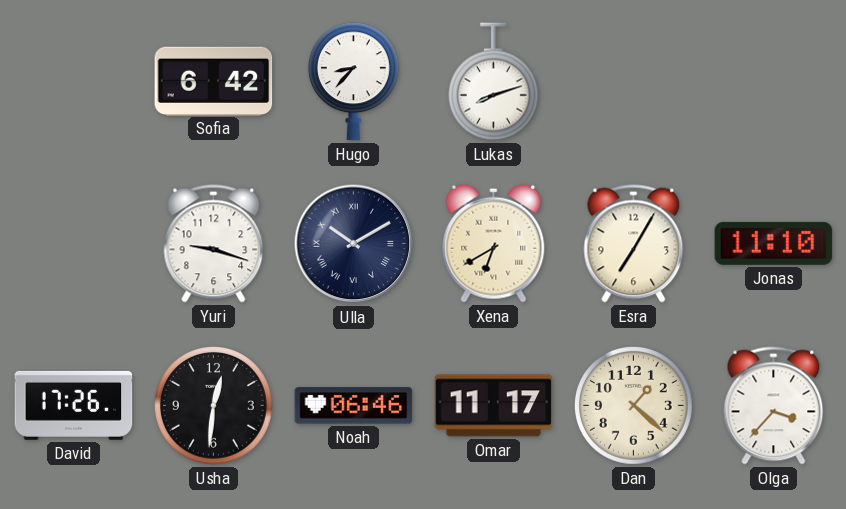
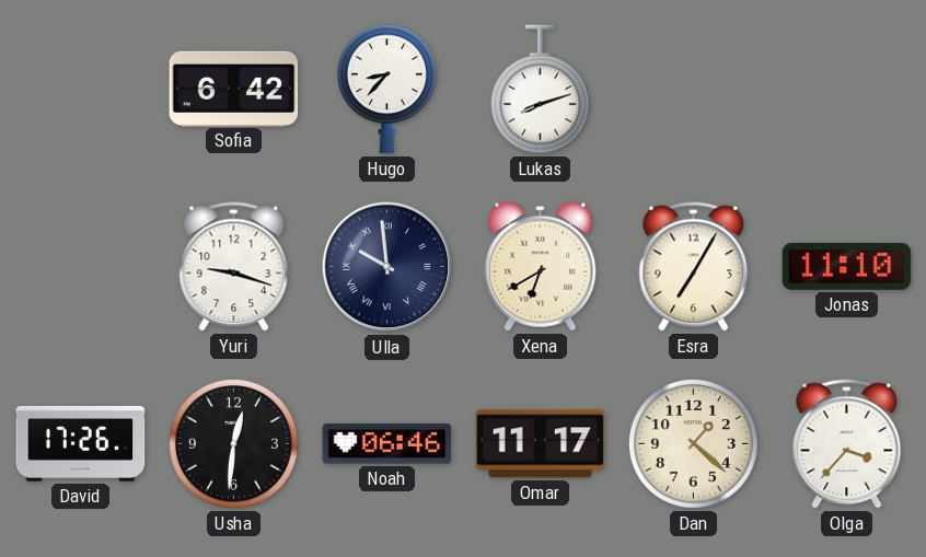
Ulla: 10:10 -> 9:59 (387, 267)
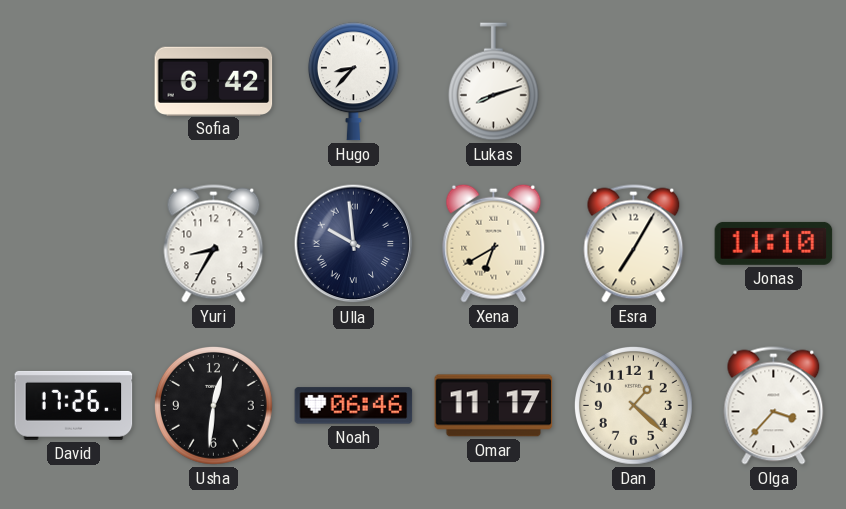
Yuri: 9:18 -> 8:35 (214, 244)
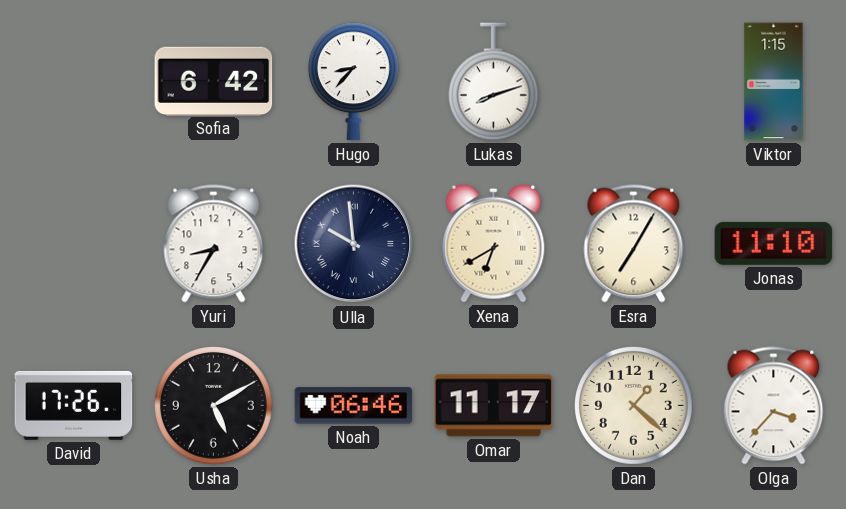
Viktor: none -> 1:15 (774, 82)
Usha: 12:31 -> 5:10 (213, 405)
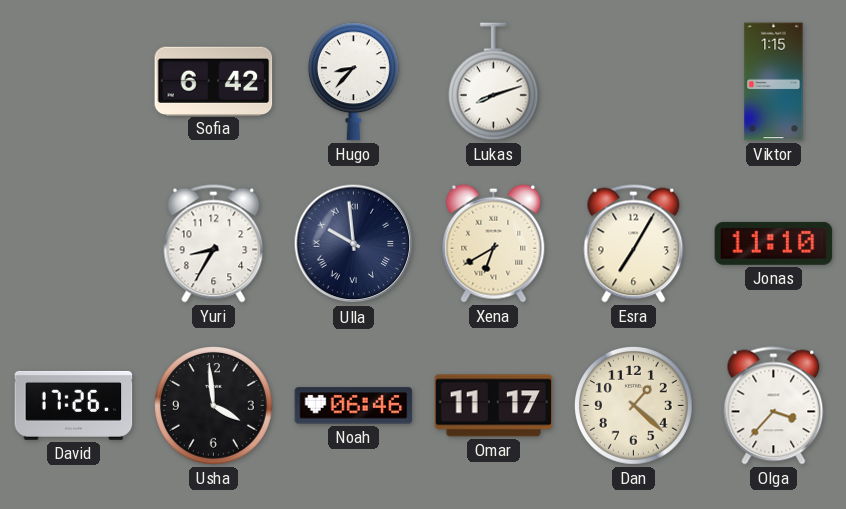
Usha: 5:10 -> 3:59 (213, 405)
